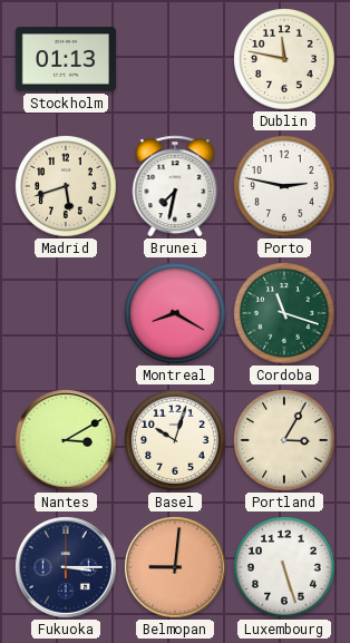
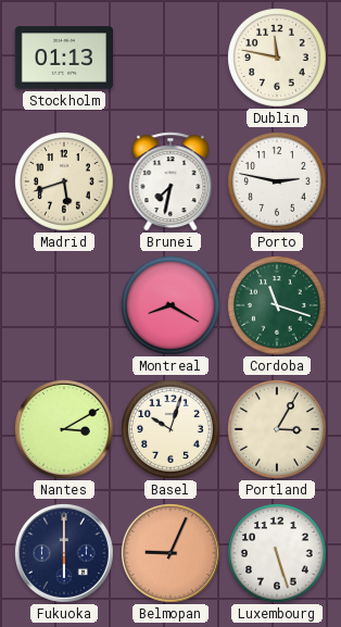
Fukuoka: 3:15 -> 6:00 (65, 554)
Belmopan: 9:01 -> 9:04 (172, 554)
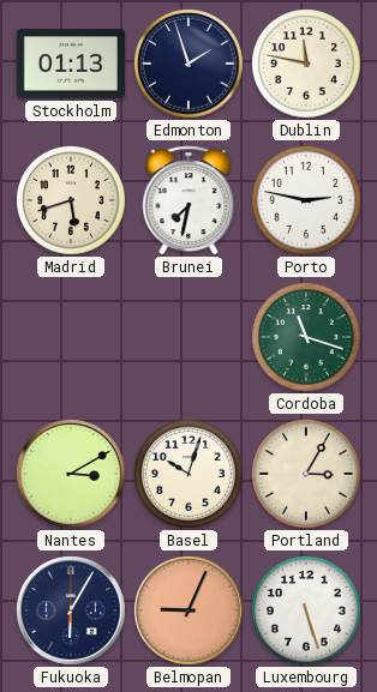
Edmonton: none -> 1:57 (190, 65)
Montreal: 8:20 -> none (172, 306)
Fukuoka: 6:00 -> 6:05 (72, 612)
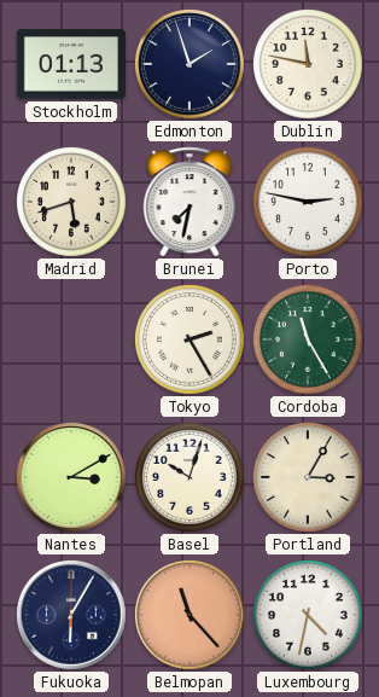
Tokyo: none -> 2:25 (191, 341)
Cordoba: 11:18 -> 11:25 (309, 341)
Belmopan: 9:04 -> 11:23 (191, 616)
Luxembourg: 5:27 -> 4:32 (309, 616)
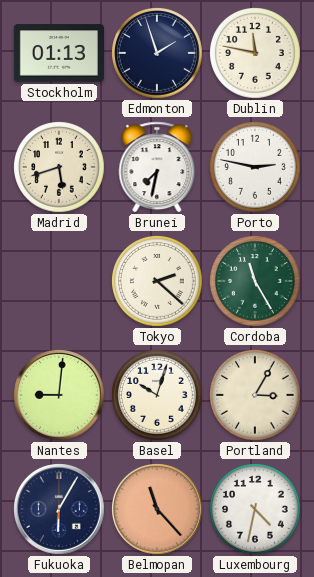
Tokyo: 2:25 -> 2:22 (158, 282)
Nantes: 3:10 -> 9:01 (60, 396)
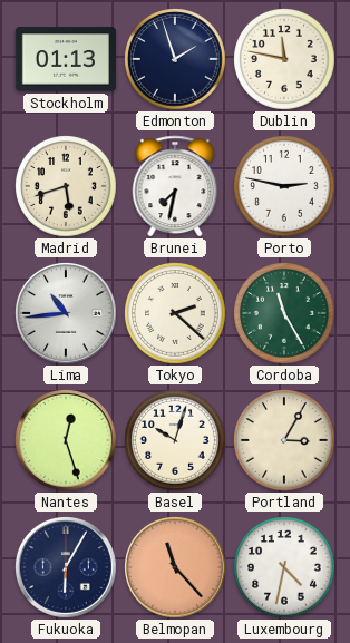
Lima: none -> 10:44 (67, 314)
Nantes: 9:01 -> 12:27 (67, 441)
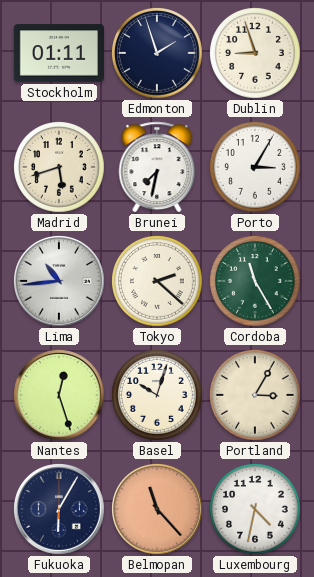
Stockholm: 01:13 -> 01:11 (58, 53)
Dublin: 11:47 -> 8:57 (256, 54)
Porto: 2:47 -> 3:05 (256, 168)
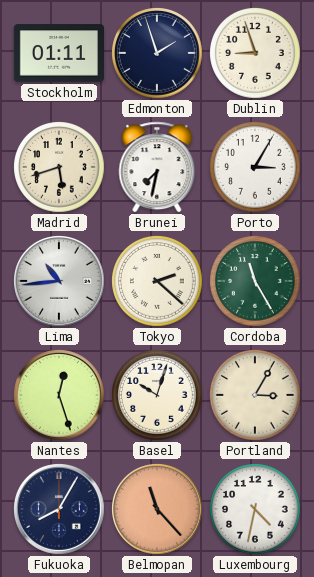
Fukuoka: 6:05 -> 8:05 (60, 510)
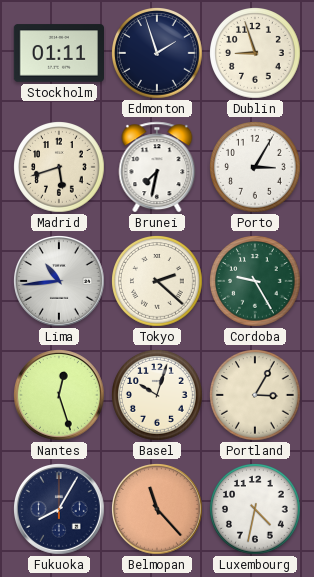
Cordoba: 11:25 -> 9:25 (256, 282)
